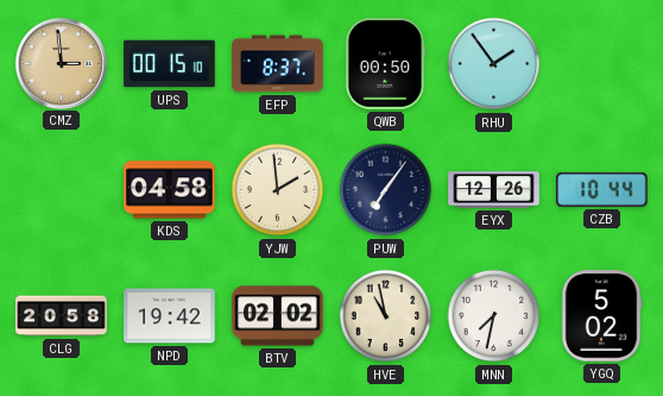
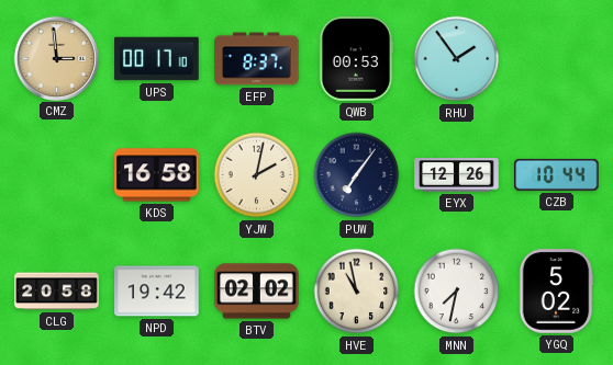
UPS: 00:15 -> 00:17 (157, 59)
QWB: 00:50 -> 00:53 (356, 59)
KDS: 04:58 -> 16:58 (157, 175)
YJW: 1:59 -> 2:02 (257, 175)
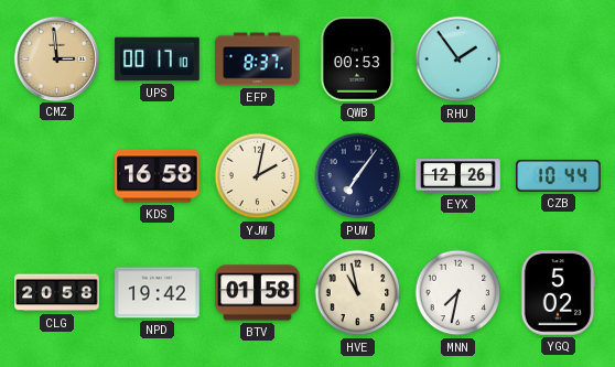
BTV: 02:02 -> 01:58 (258, 293)
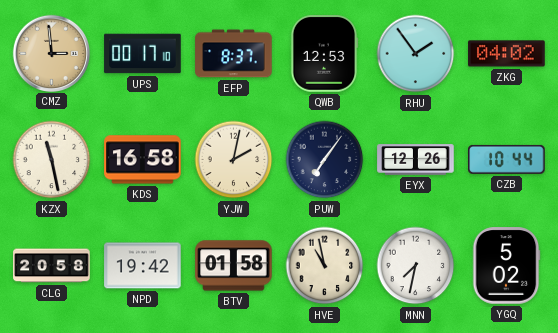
QWB: 00:53 -> 12:53 (324, 54)
ZKG: none -> 04:02 (507, 54)
KZX: none -> 11:28 (52, 160)
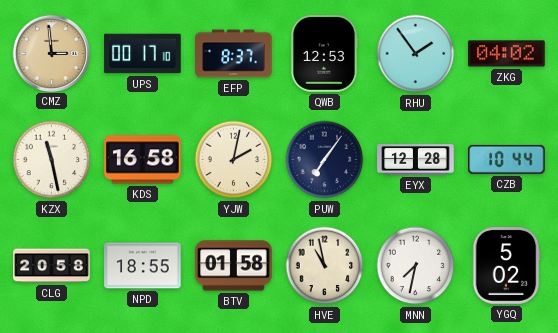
EYX: 12:26 -> 12:28 (416, 160)
NPD: 19:42 -> 18:55 (143, 266)
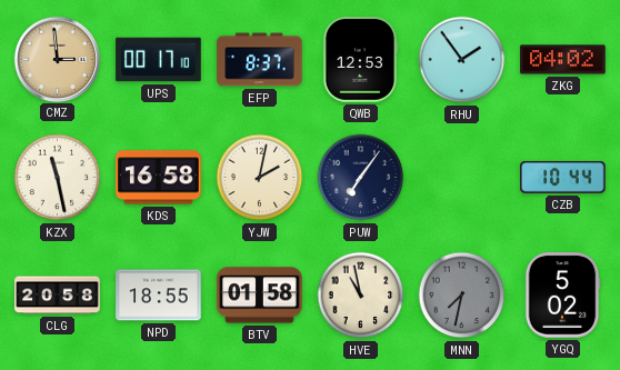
EYX: 12:28 -> none (416, 160)
MNN dial: white -> grey (462, 296)
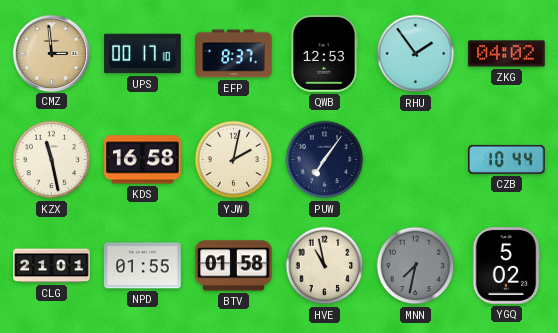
CLG: 20:58 -> 21:01 (52, 266)
NPD: 18:55 -> 01:55 (143, 266)
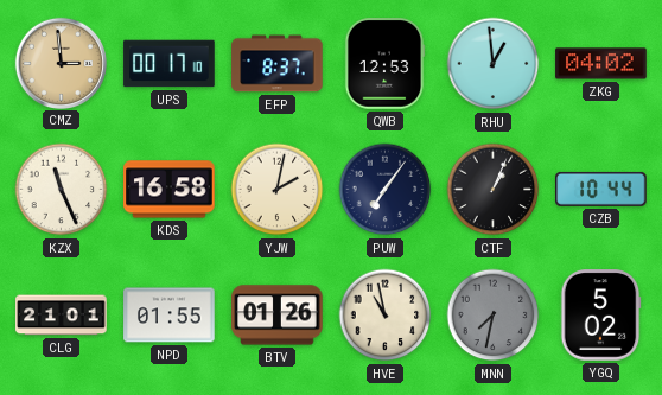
RHU: 1:54 -> 12:59 (494, 64)
KZX: 11:28 -> 11:26 (62, 190)
CTF: none -> 1:04 (494, 190)
BTV: 01:58 -> 01:26 (278, 316)
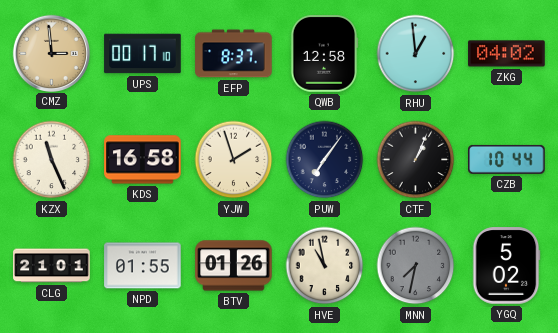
QWB: 12:53 -> 12:58 (324, 54)
YJW: 2:02 -> 1:57 (234, 160)
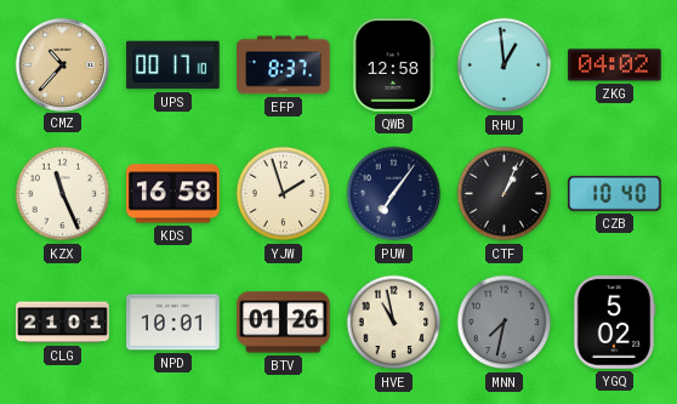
CMZ: 2:59 -> 10:37 (62, 64)
CZB: 10:44 -> 10:40 (615, 193)
NPD: 01:55 -> 10:01 (173, 323)
